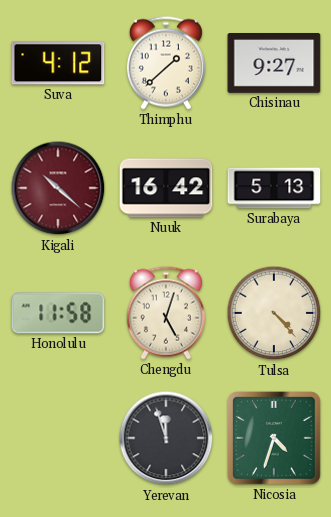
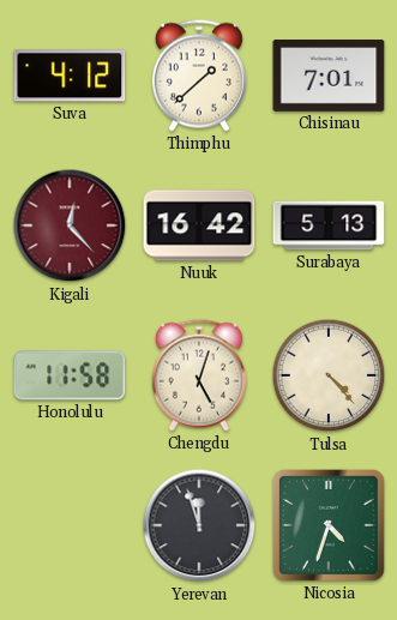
Chisinau: 9:27 -> 7:01 (329, 77)
Kigali: 10:22 -> 12:23 (70, 225)
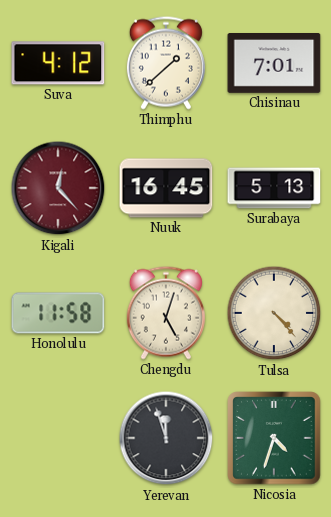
Nuuk: 16:42 -> 16:45 (166, 188)
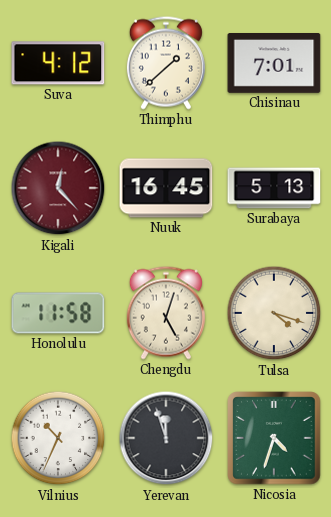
Tulsa: 4:23 -> 4:18 (274, 313)
Vilnius: none -> 10:34 (58, 438)
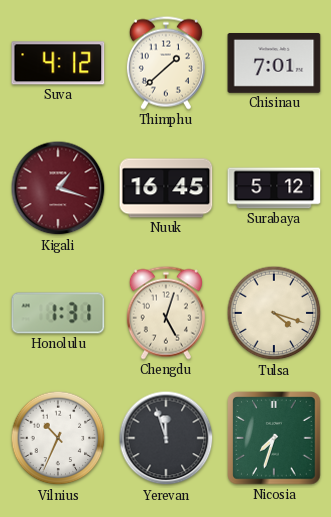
Kigali: 12:23 -> 1:18 (58, 188)
Surabaya: 5:13 -> 5:12 (274, 188)
Honolulu: 11:58 -> 1:31 (58, 313)
Nicosia: 4:33 -> 7:33 (274, 438)
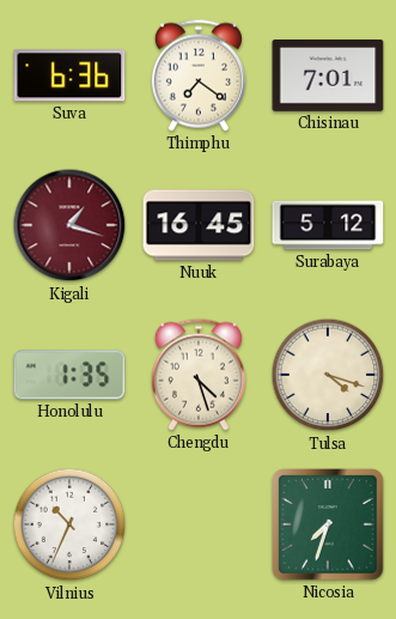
Suva: 4:12 -> 6:36 (69, 75)
Thimphu: 1:38 -> 7:21 (199, 75)
Honolulu: 1:31 -> 1:35 (69, 375)
Chengdu: 5:03 -> 4:27 (199, 375)
Yerevan: 11:57 -> none (166, 438)
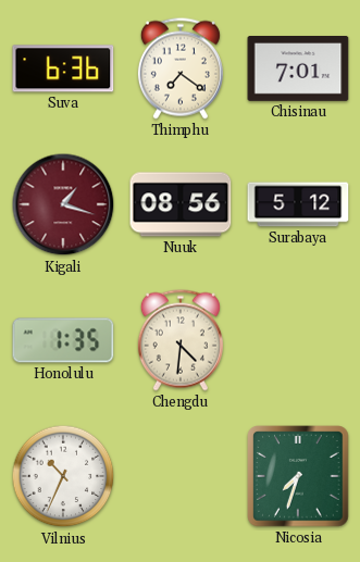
Nuuk: 16:45 -> 08:56 (181, 204)
Chengdu: 4:27 -> 4:31 (181, 340)
Tulsa: 4:18 -> none (328, 375)
